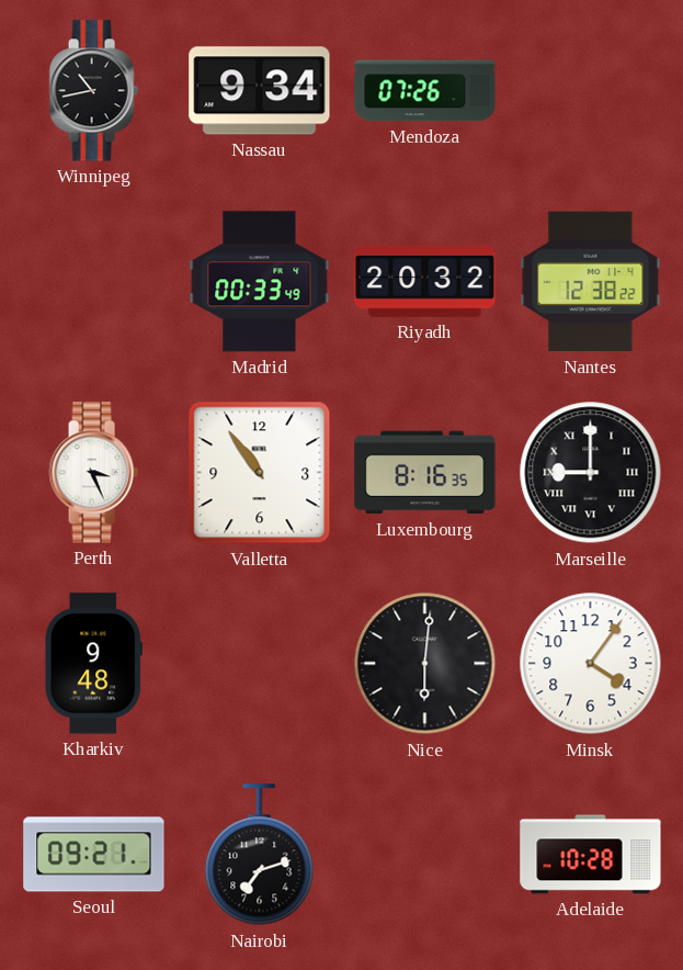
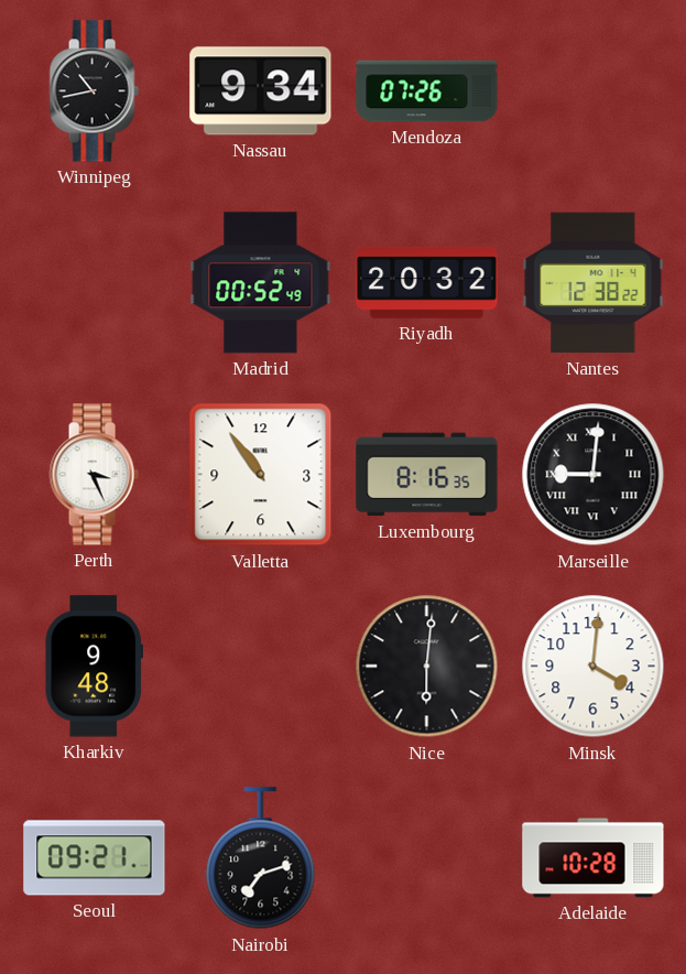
Madrid: 00:33 -> 00:52 (261, 283)
Marseille: 9:00 -> 9:01 (594, 475)
Minsk: 4:06 -> 4:01 (594, 667)
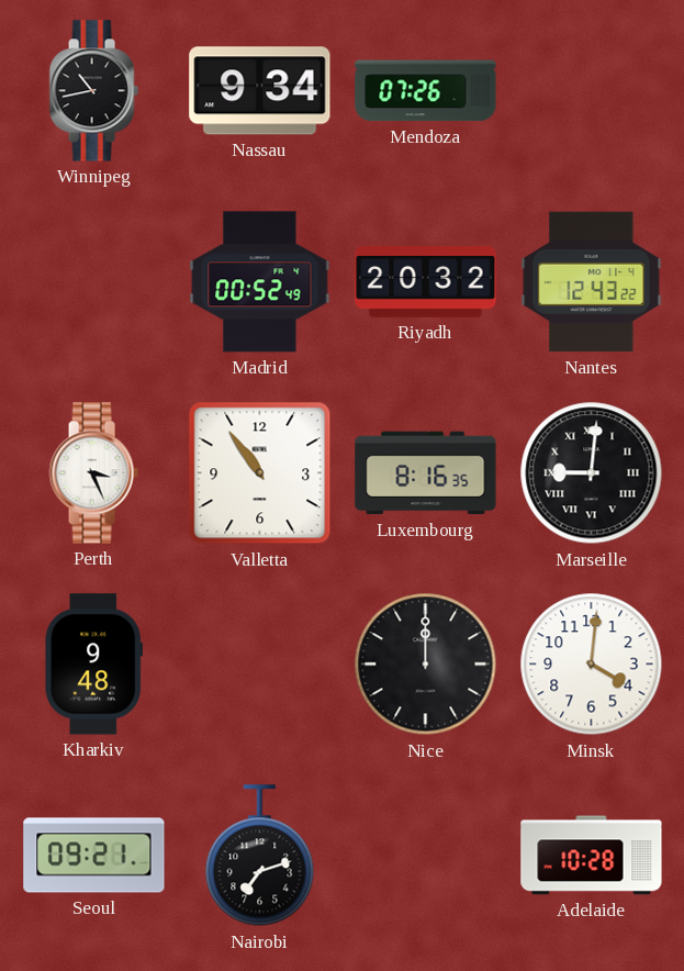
Nantes: 12:38 -> 12:43 (592, 282)
Nice: 6:01 -> 12:00 (426, 665)
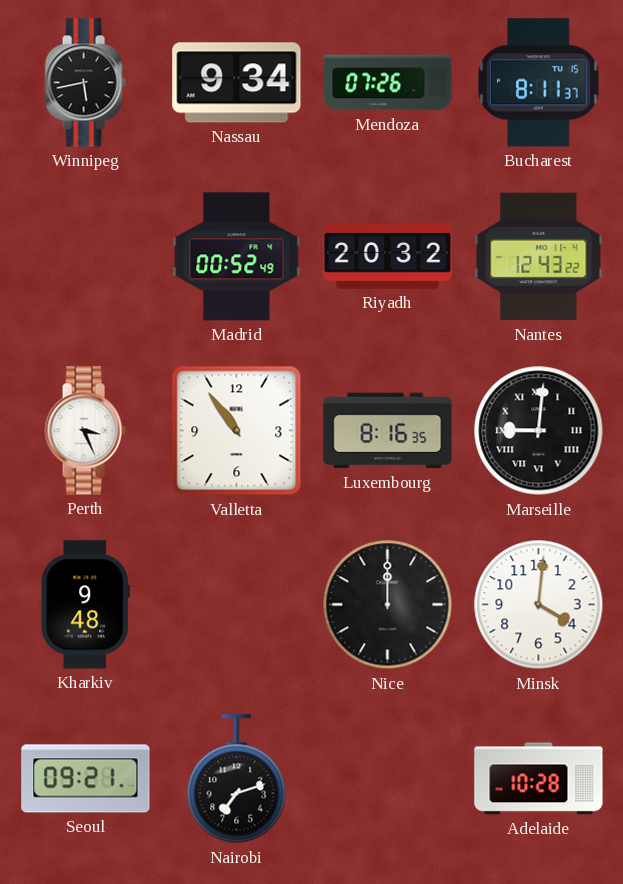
Winnipeg: 10:43 -> 5:43 (85, 83)
Bucharest: none -> 8:11 (539, 83)
